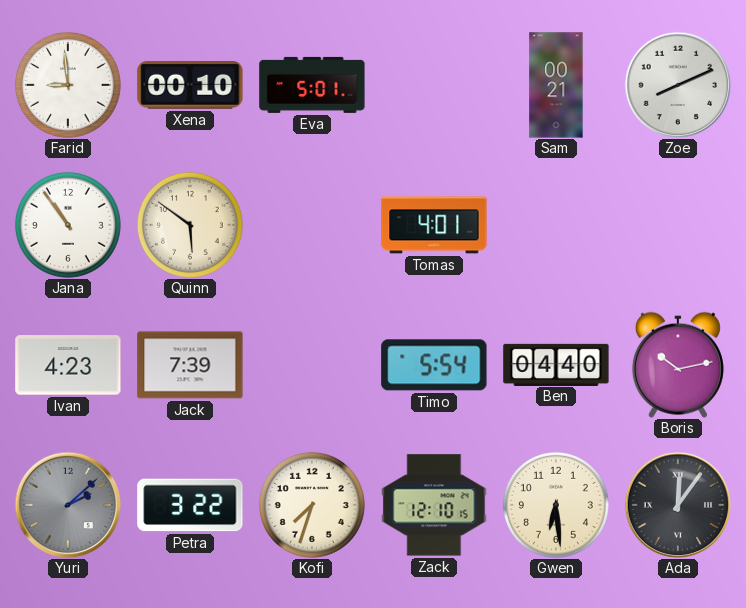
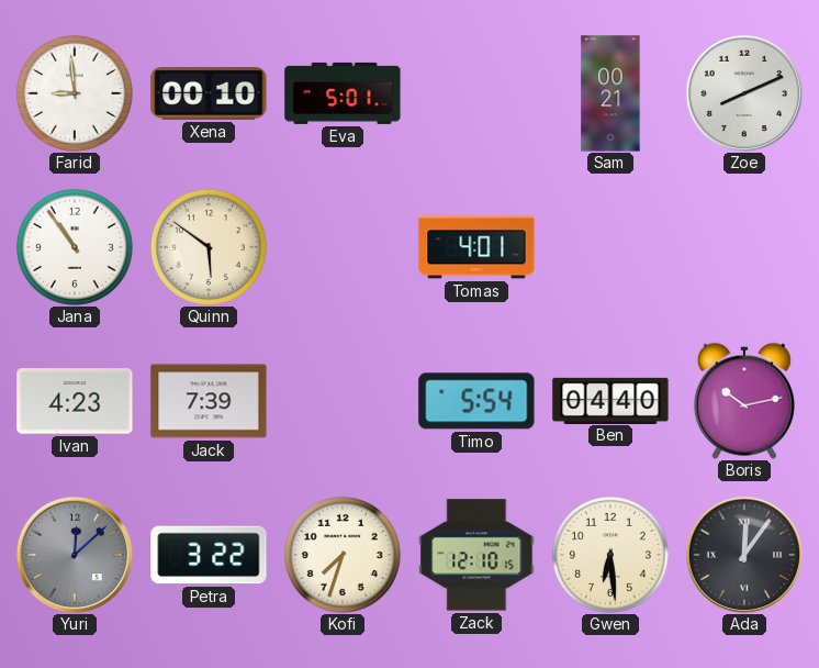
Yuri: 2:08 -> 12:08 (75, 555)
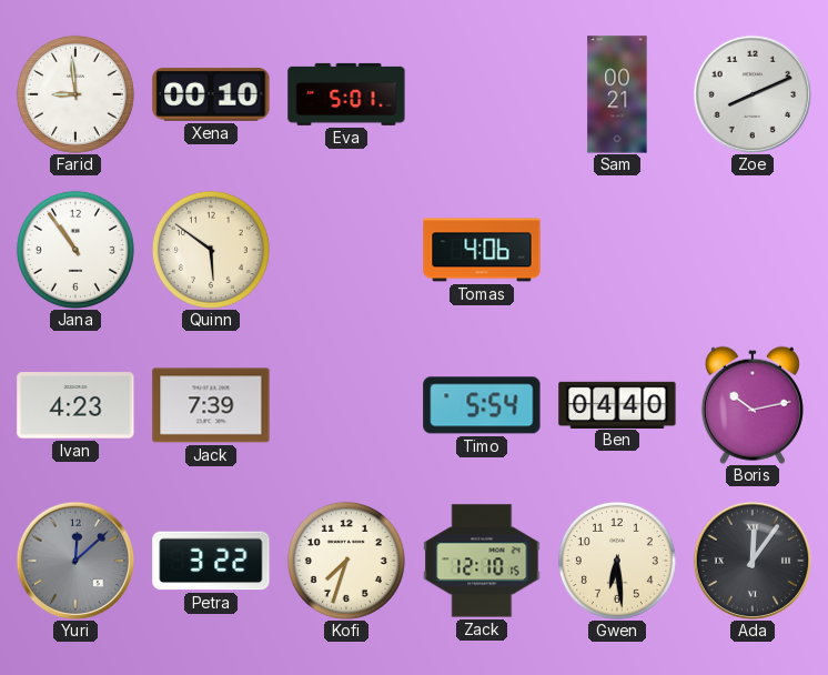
Tomas: 4:01 -> 4:06 (482, 250)
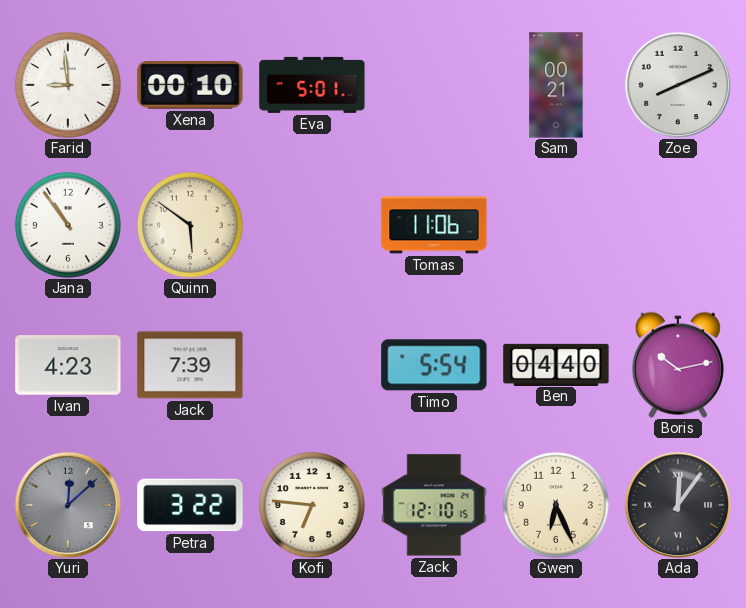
Tomas: 4:06 -> 11:06 (434, 225)
Kofi: 7:33 -> 6:46 (312, 505)
Gwen: 6:29 -> 6:26 (556, 505)
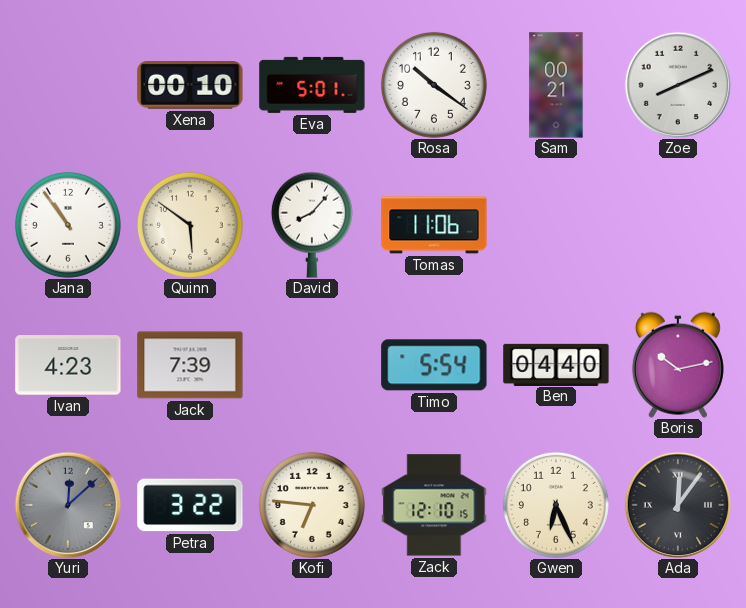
Farid: 8:59 -> none (68, 85)
Rosa: none -> 10:21 (434, 85)
David: none -> 8:07 (312, 225)
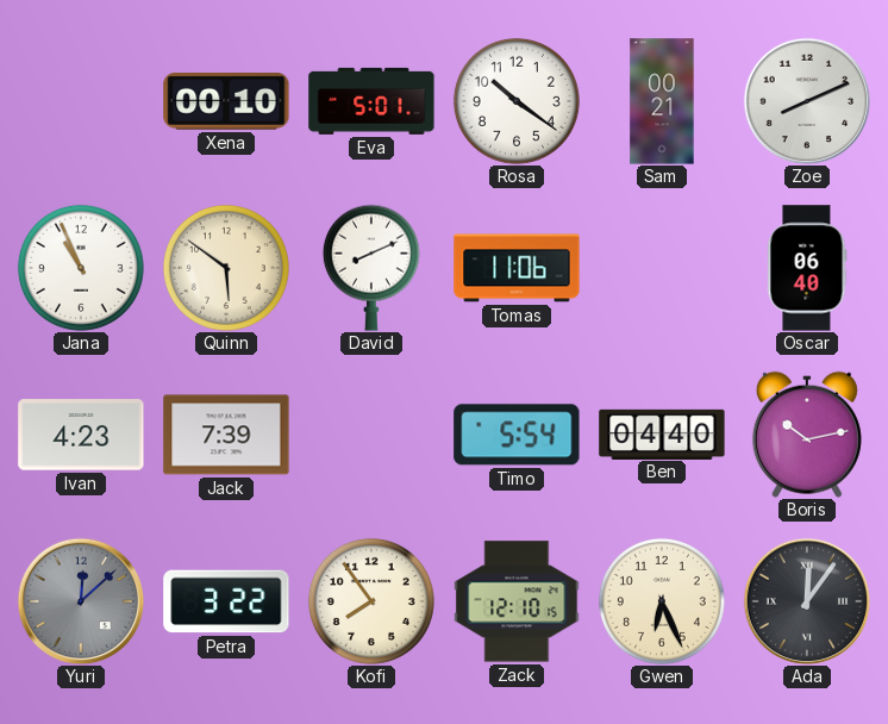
Jana: 10:54 -> 10:56 (81, 268)
David: 8:07 -> 8:11 (371, 268)
Oscar: none -> 06:40 (807, 268)
Kofi: 6:46 -> 7:54 (371, 601)
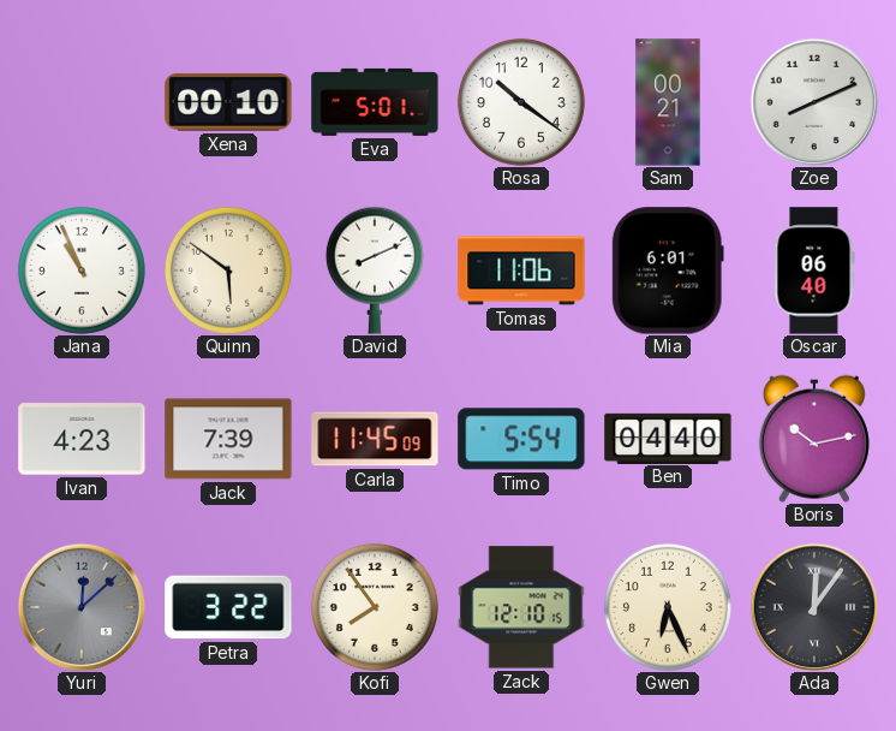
Mia: none -> 6:01 (668, 271)
Carla: none -> 11:45 (375, 439)
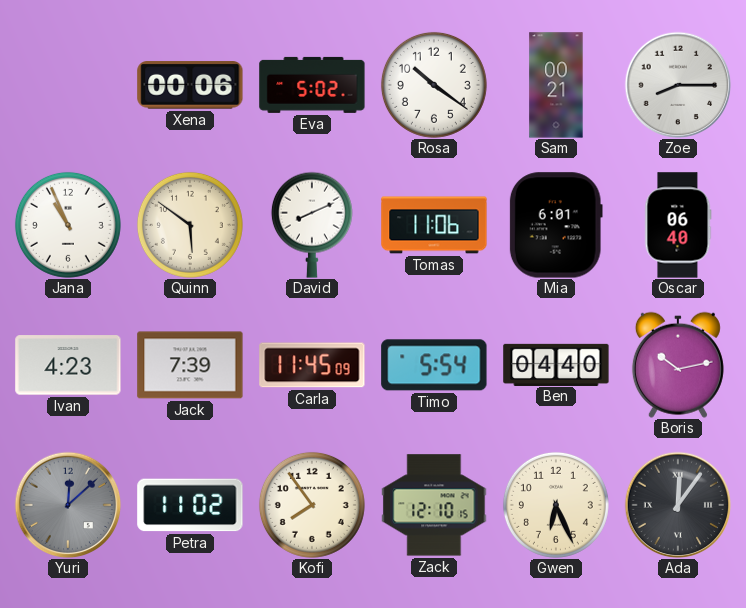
Xena: 00:10 -> 00:06 (190, 85)
Eva: 5:01 -> 5:02 (312, 85)
Zoe: 8:11 -> 8:15 (678, 85)
Petra: 3:22 -> 11:02 (190, 505)
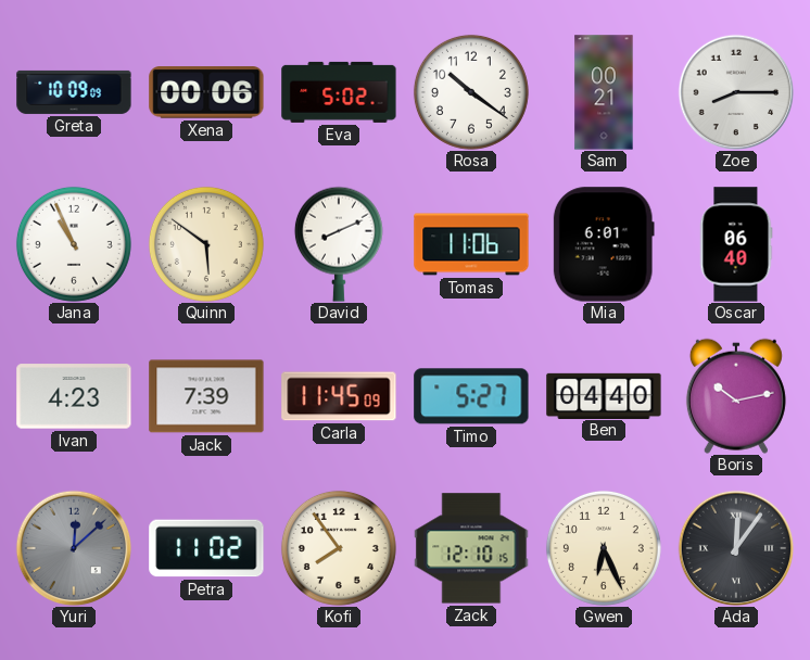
Greta: none -> 10:09 (74, 92)
Timo: 5:54 -> 5:27 (471, 396)
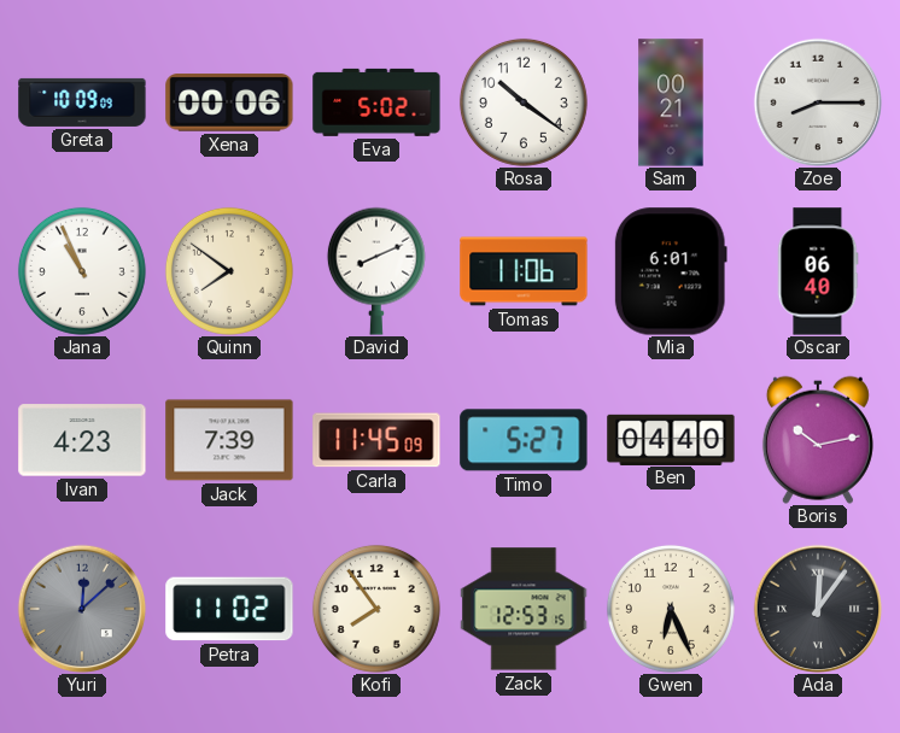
Quinn: 5:51 -> 7:51 (229, 271)
Zack: 12:10 -> 12:53 (524, 609)
